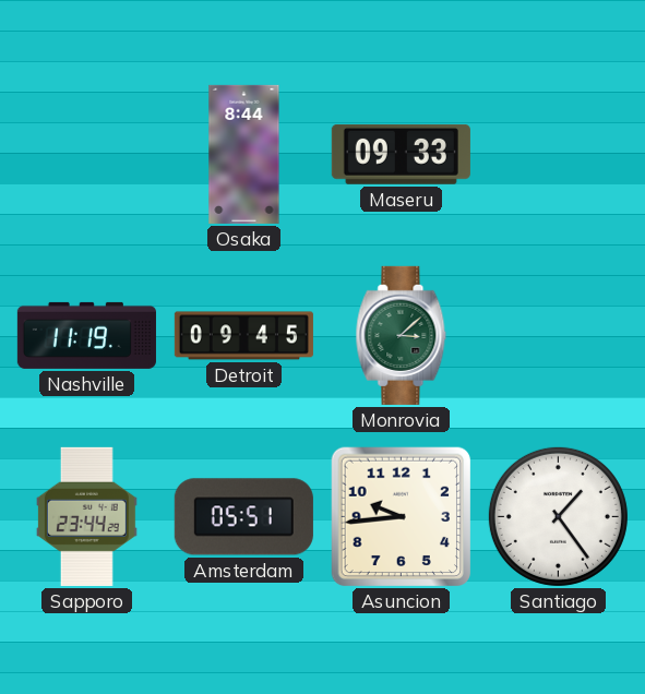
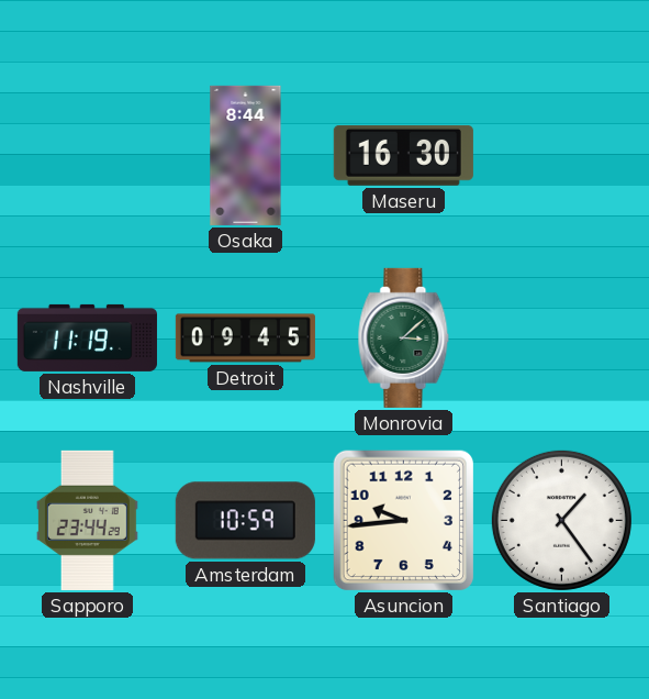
Maseru: 09:33 -> 16:30 (403, 155)
Amsterdam: 05:51 -> 10:59 (245, 521)
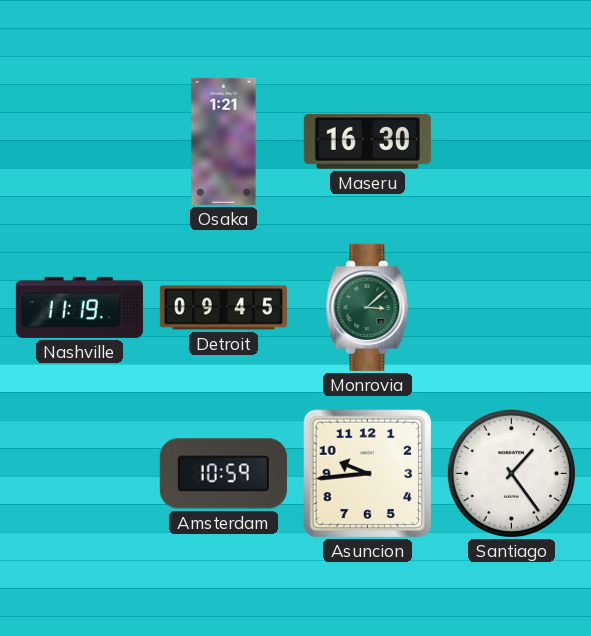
Osaka: 8:44 -> 1:21 (224, 141)
Sapporo: 23:44 -> none (87, 520)
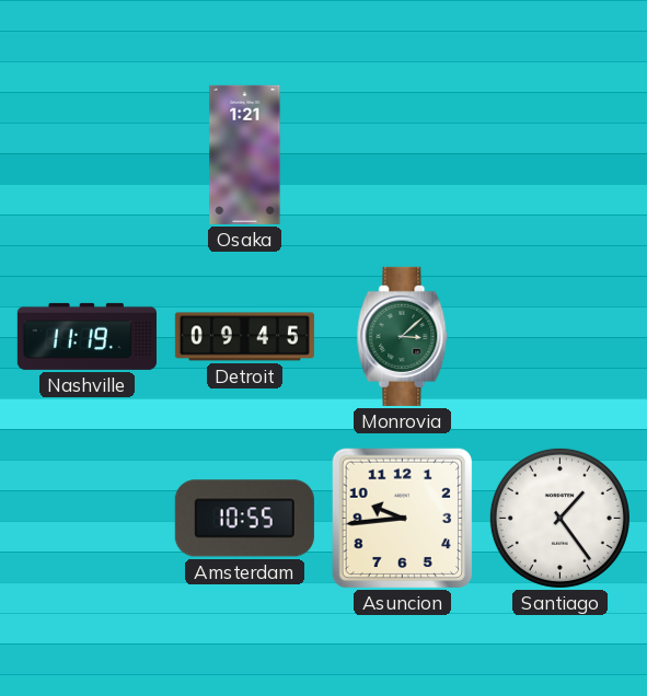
Maseru: 16:30 -> none (367, 141)
Amsterdam: 10:59 -> 10:55 (244, 519)
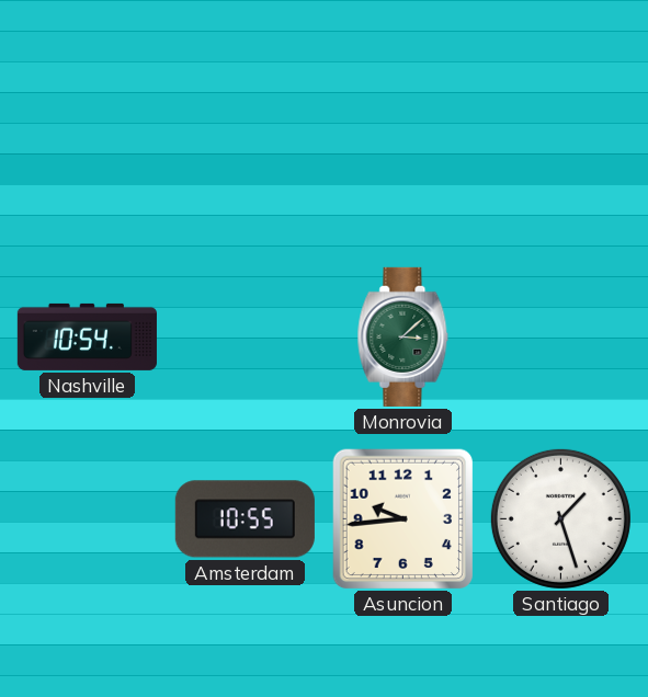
Osaka: 1:21 -> none (245, 154)
Nashville: 11:19 -> 10:54 (87, 336)
Detroit: 09:45 -> none (244, 337)
Santiago: 1:24 -> 1:27 (560, 518)
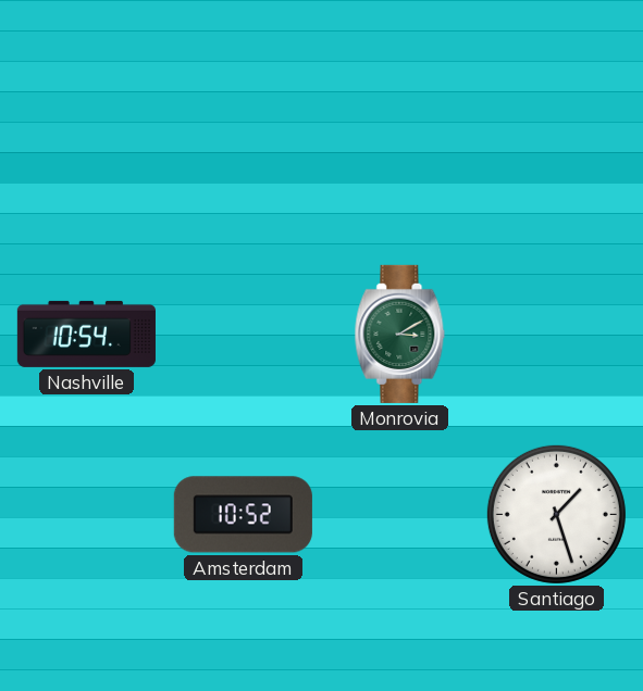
Monrovia: 3:08 -> 3:10 (400, 334)
Amsterdam: 10:55 -> 10:52 (243, 515)
Asuncion: 9:44 -> none (403, 519)
